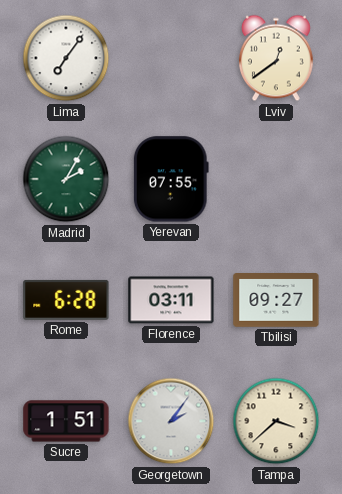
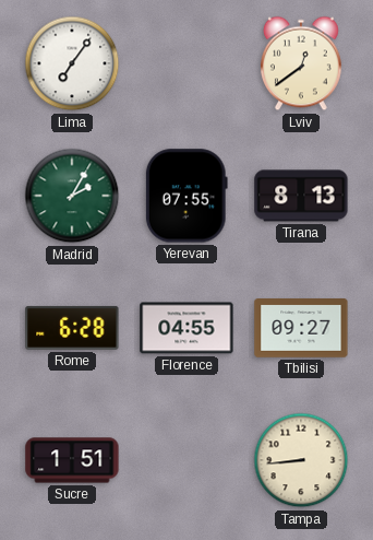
Tirana: none -> 8:13 (301, 196)
Florence: 03:11 -> 04:55 (186, 328)
Georgetown: 2:06 -> none (171, 421)
Tampa: 3:38 -> 8:44 (301, 460)
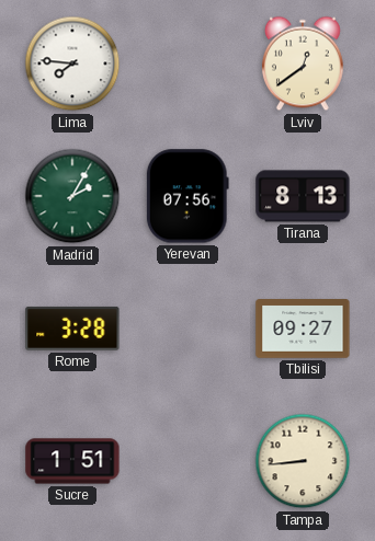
Lima: 7:06 -> 7:46 (72, 64)
Yerevan: 07:55 -> 07:56 (187, 196)
Rome: 6:28 -> 3:28 (72, 329)
Florence: 04:55 -> none (186, 328)
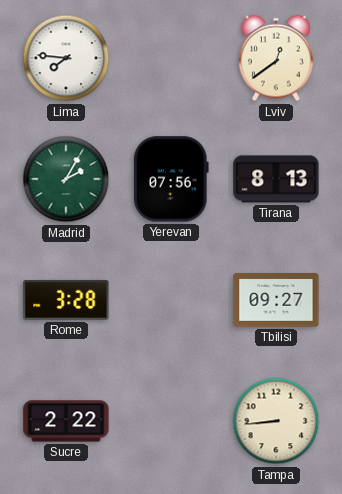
Sucre: 1:51 -> 2:22 (66, 421)
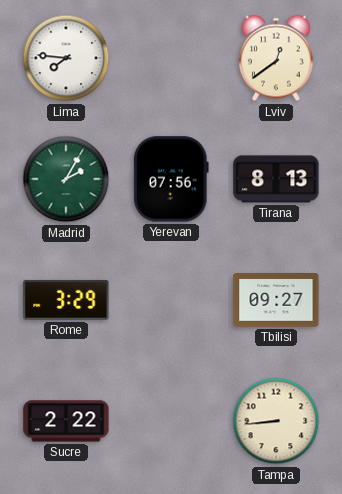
Rome: 3:28 -> 3:29 (66, 300)
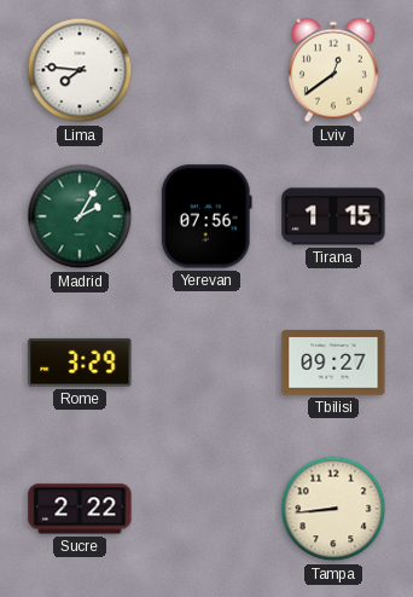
Tirana: 8:13 -> 1:15 (333, 216)
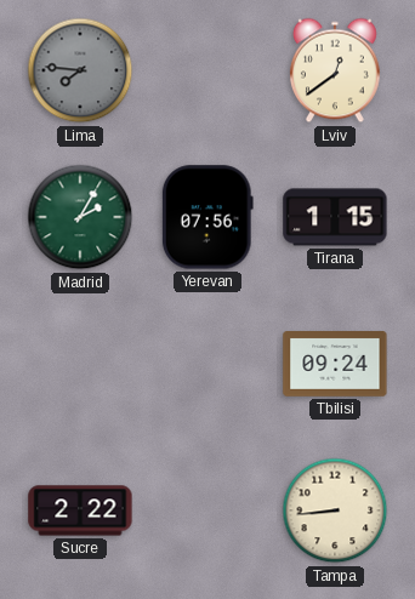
Lima dial: white -> grey (80, 70)
Rome: 3:29 -> none (80, 363)
Tbilisi: 09:27 -> 09:24 (335, 364)
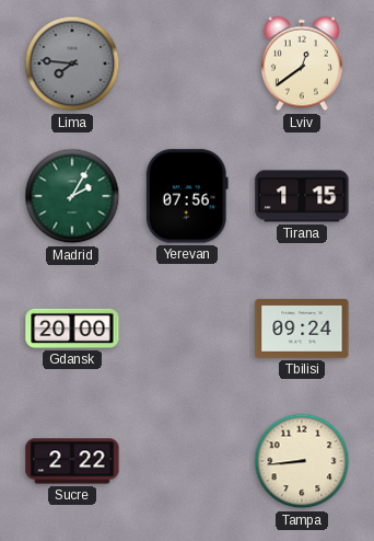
Gdansk: none -> 20:00 (72, 329)
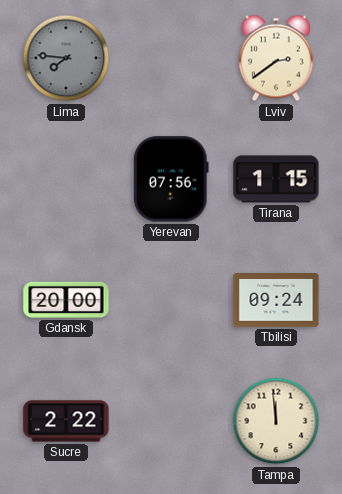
Lviv: 12:39 -> 2:39 (276, 58)
Madrid: 2:05 -> none (72, 196)
Tampa: 8:44 -> 11:59 (276, 421)
